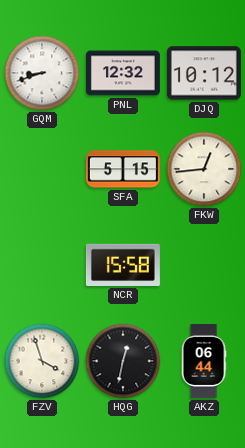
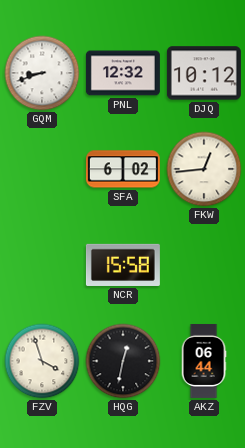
SFA: 5:15 -> 6:02 (123, 169)
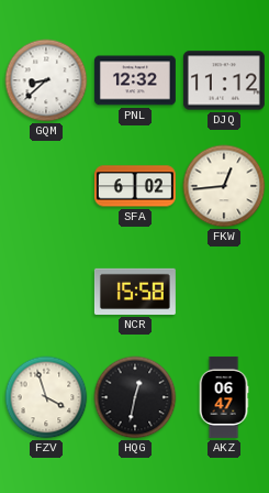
GQM: 8:42 -> 8:38 (46, 80)
DJQ: 10:12 -> 11:12 (224, 80)
AKZ: 06:44 -> 06:47 (224, 397)
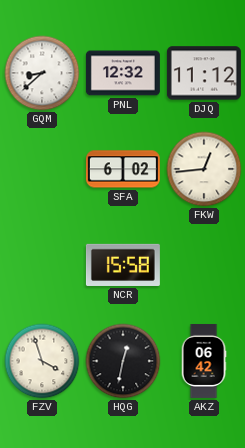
AKZ: 06:47 -> 06:42 (204, 361)
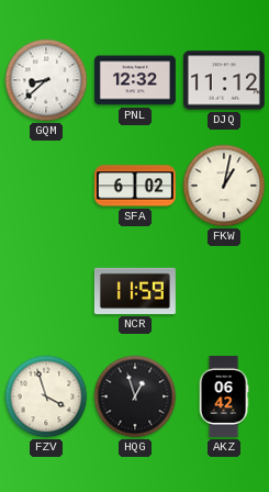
FKW: 12:44 -> 1:02 (224, 186)
NCR: 15:58 -> 11:59 (135, 291)
HQG: 12:32 -> 12:57 (135, 396)
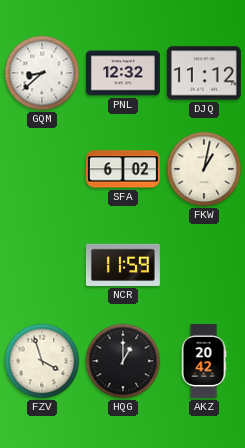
HQG: 12:57 -> 1:00 (123, 361)
AKZ: 06:42 -> 20:42 (204, 361)
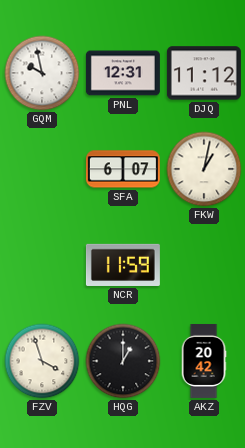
GQM: 8:38 -> 9:58 (42, 73)
PNL: 12:32 -> 12:31 (123, 73)
SFA: 6:02 -> 6:07 (123, 169)
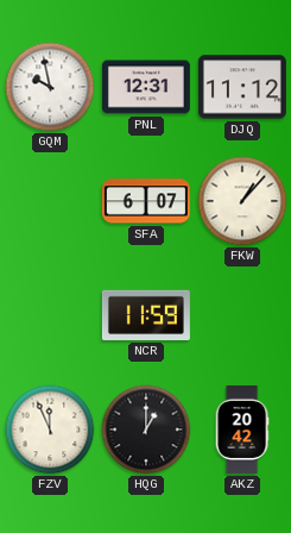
FKW: 1:02 -> 1:07 (242, 201)
FZV: 3:57 -> 11:56 (50, 429)
